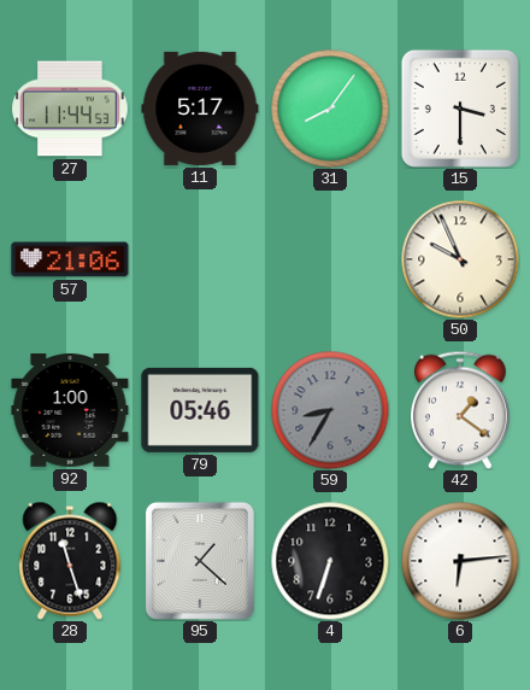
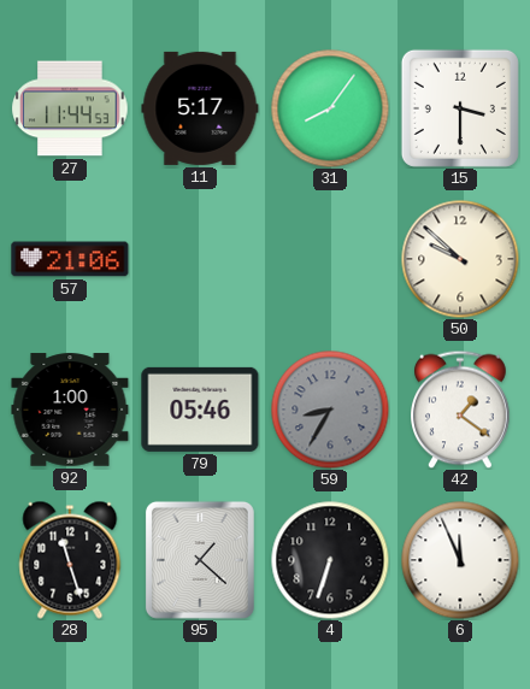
50: 9:56 -> 9:52 (460, 259)
6: 6:14 -> 11:56 (460, 560)
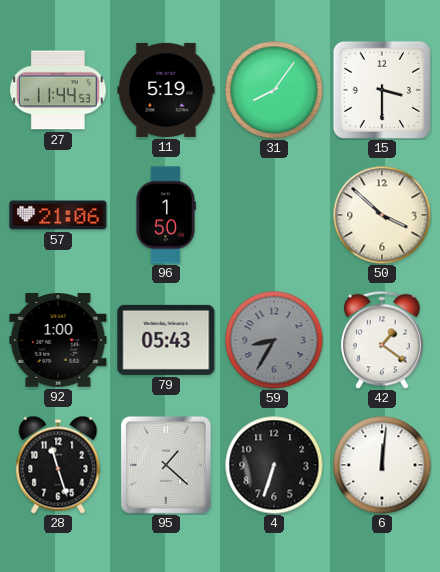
11: 5:17 -> 5:19 (166, 90)
96: none -> 1:50 (165, 215)
50: 9:52 -> 3:52 (382, 215)
79: 05:46 -> 05:43 (166, 340)
6: 11:56 -> 12:01 (382, 465)
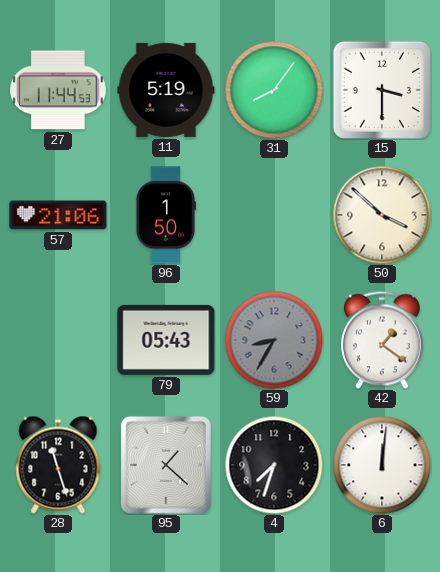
92: 1:00 -> none (58, 340)
4: 6:33 -> 7:33 (274, 465)
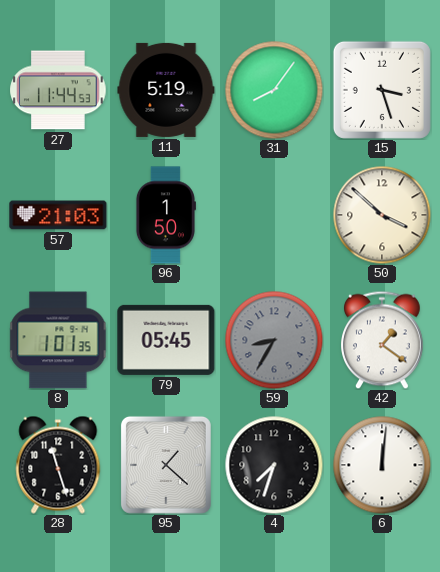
15: 3:30 -> 3:27 (382, 90)
57: 21:06 -> 21:03 (58, 215)
8: none -> 1:01 (58, 340)
79: 05:43 -> 05:45 (166, 340)
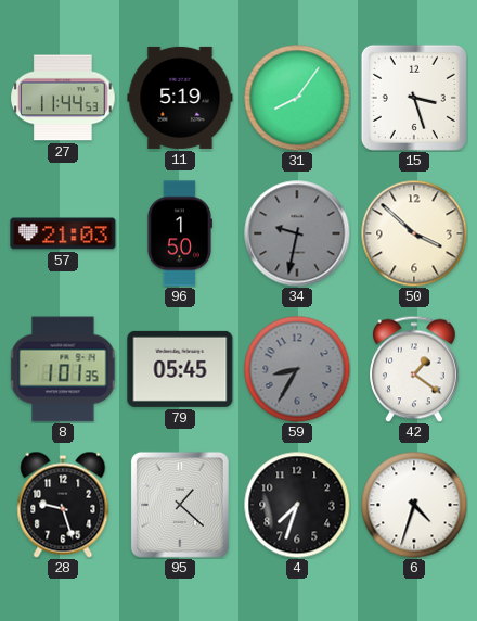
34: none -> 9:32 (297, 233)
28: 11:27 -> 9:27 (63, 505)
6: 12:01 -> 4:33 (414, 505)
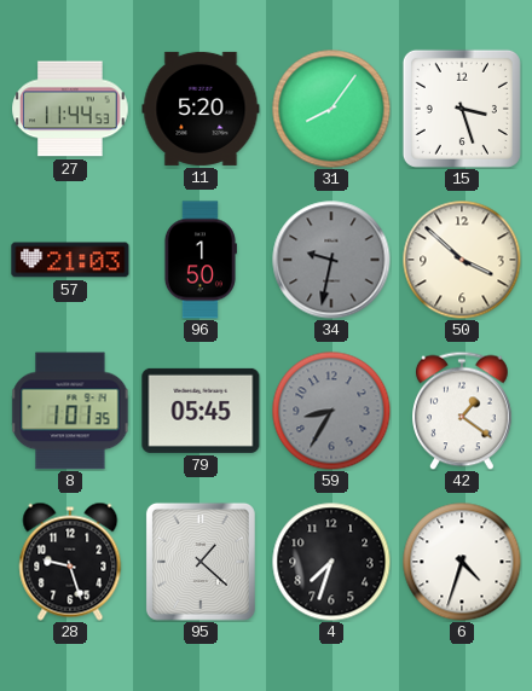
11: 5:19 -> 5:20 (201, 109)
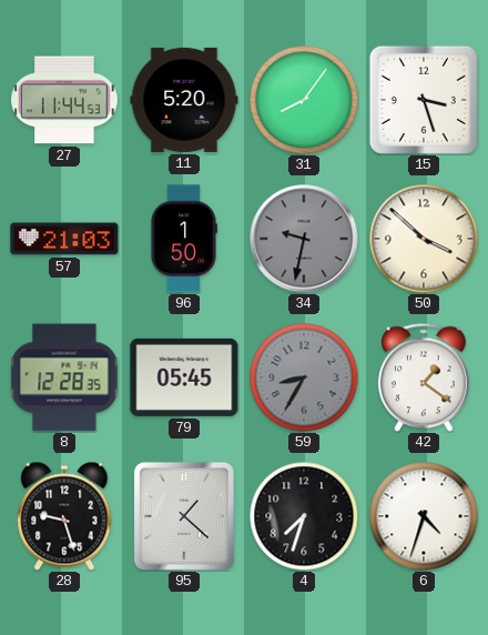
8: 1:01 -> 12:28 (64, 377)
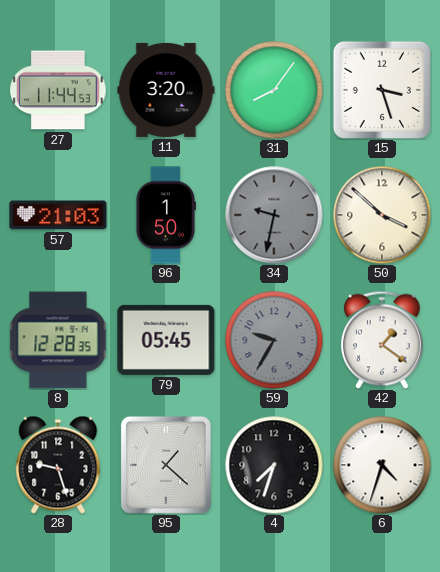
11: 5:20 -> 3:20 (166, 90)
59: 8:35 -> 9:35 (274, 340)
